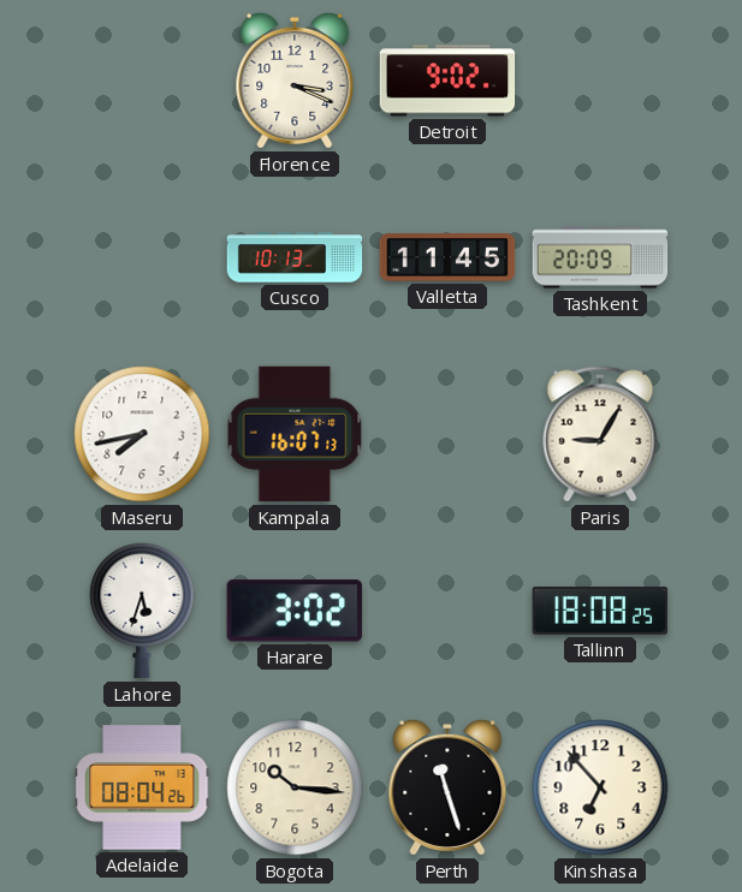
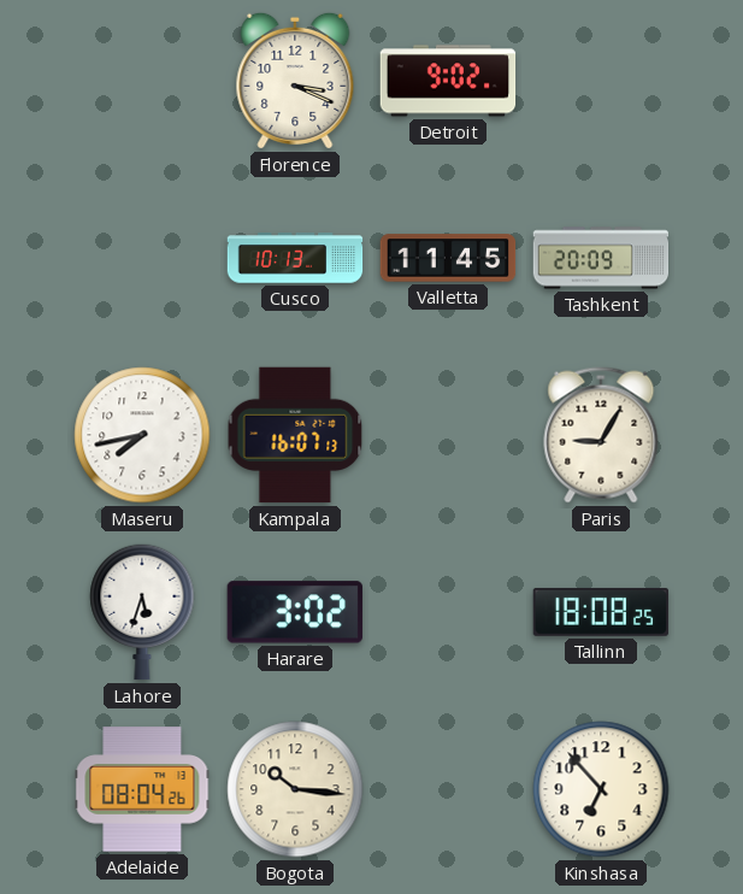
Perth: 11:27 -> none (447, 787)
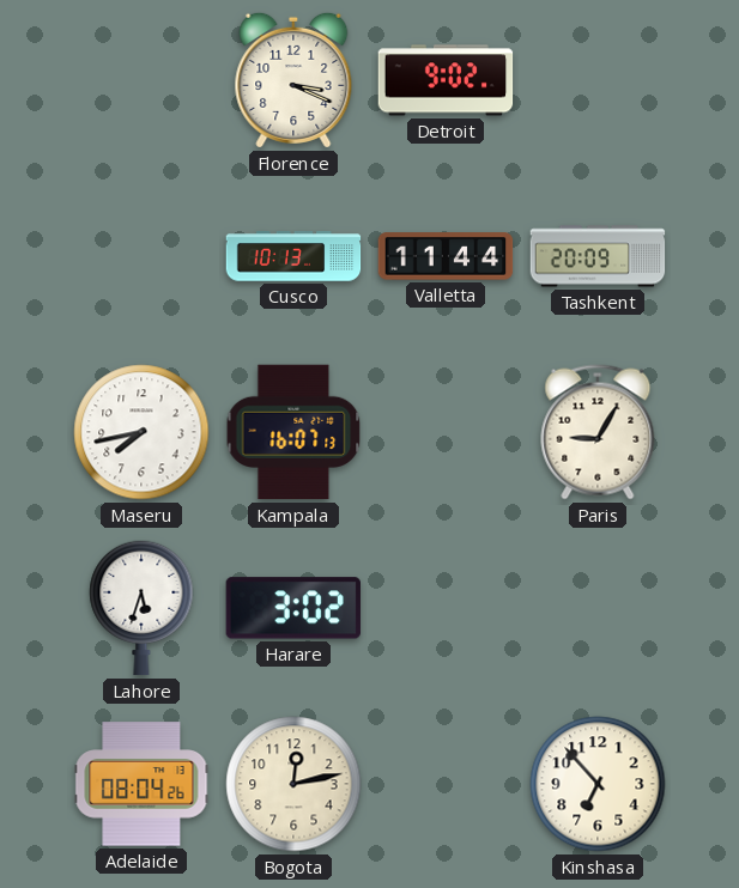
Valletta: 11:45 -> 11:44 (446, 256)
Tallinn: 18:08 -> none (601, 612)
Bogota: 10:16 -> 12:13 (293, 784)
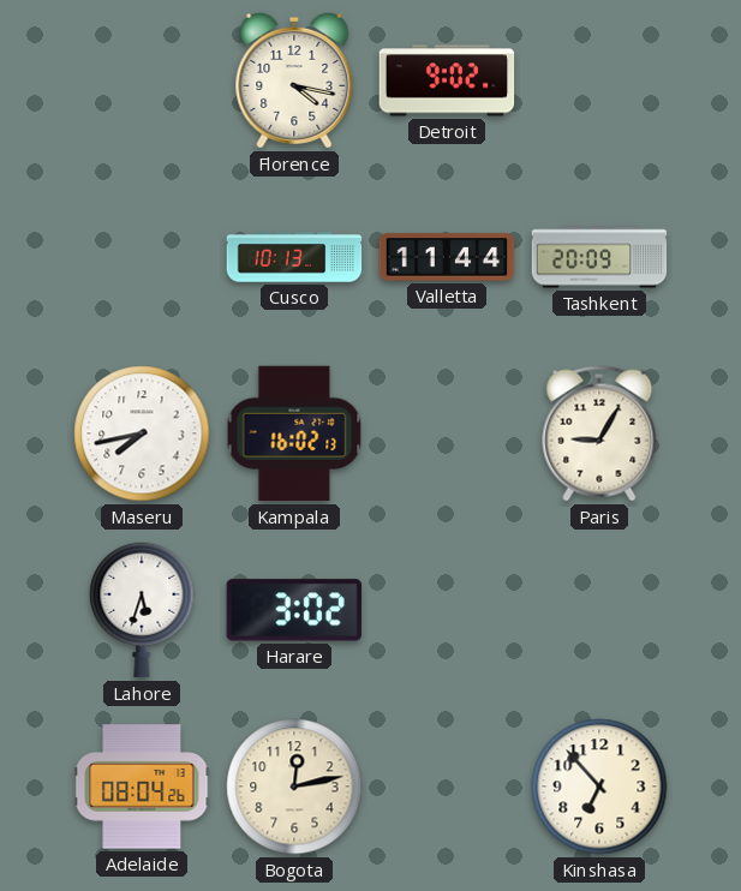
Florence: 3:19 -> 4:17 (294, 80)
Kampala: 16:07 -> 16:02 (294, 433)
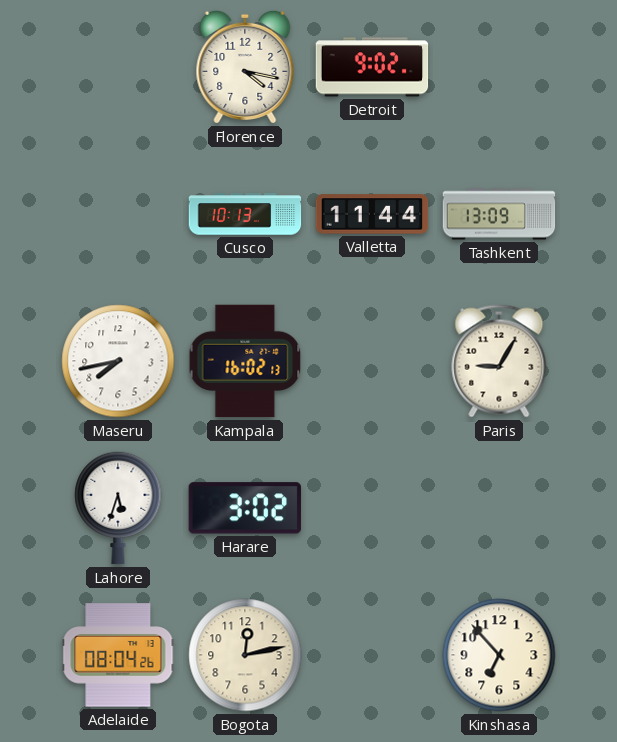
Tashkent: 20:09 -> 13:09 (499, 214)
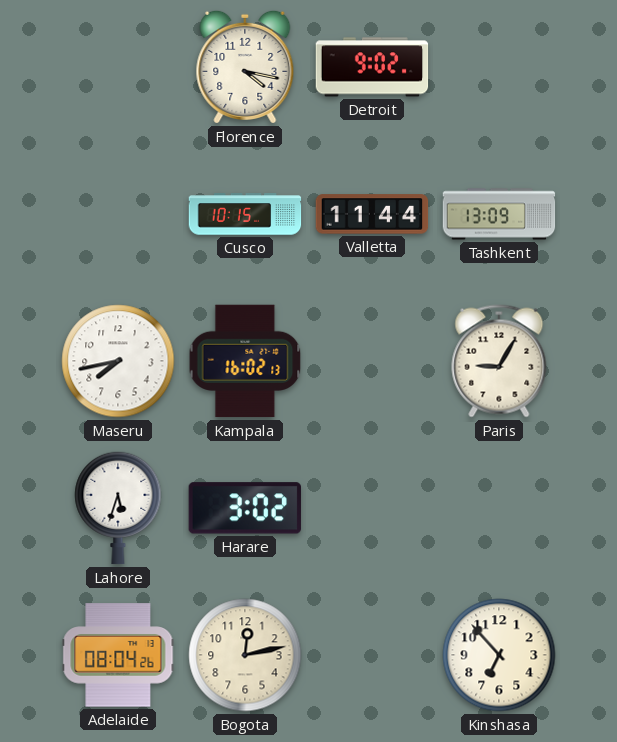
Cusco: 10:13 -> 10:15 (245, 214)
